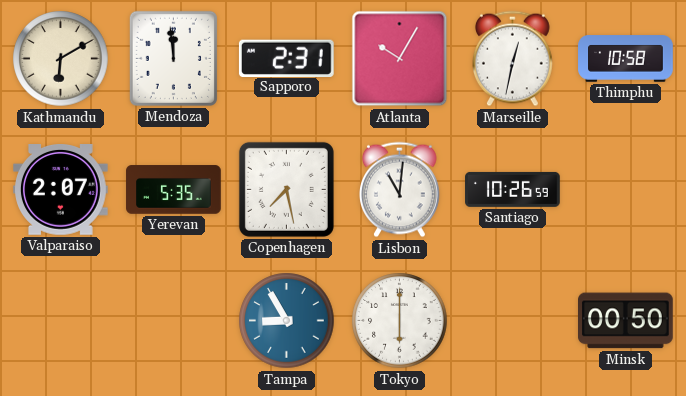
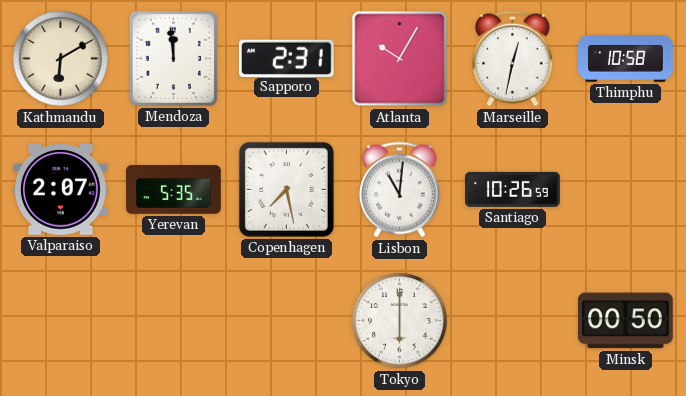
Tampa: 8:55 -> none (287, 321)
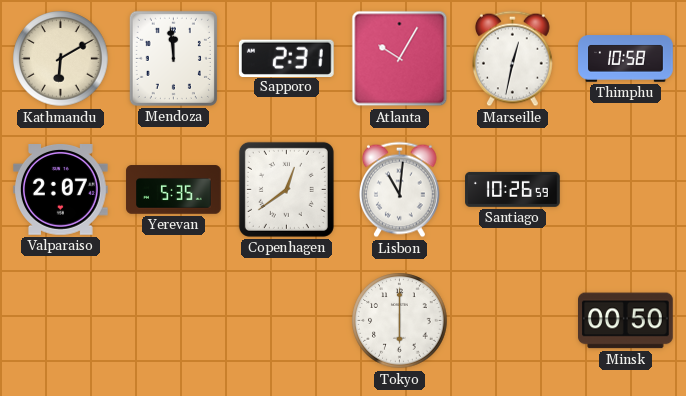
Copenhagen: 7:28 -> 12:39 (286, 189)
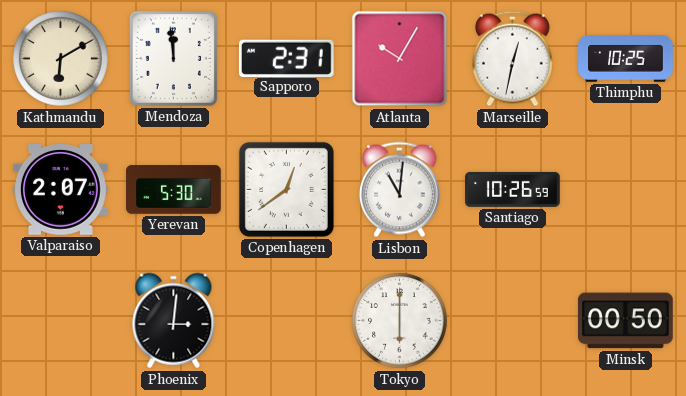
Thimphu: 10:58 -> 10:25 (626, 59)
Yerevan: 5:35 -> 5:30 (174, 190)
Phoenix: none -> 3:01 (174, 321)
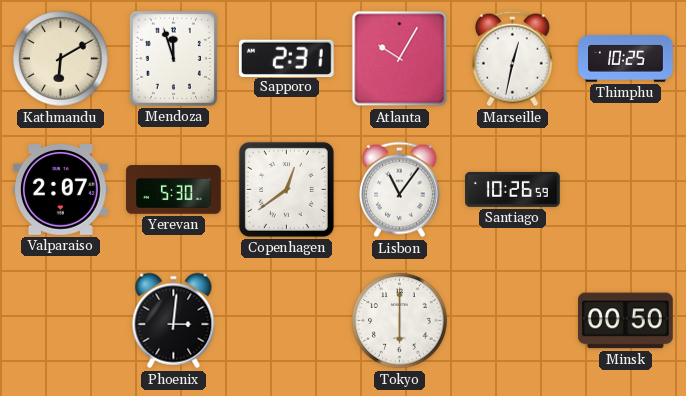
Mendoza: 11:59 -> 11:57 (173, 58)
Lisbon: 11:01 -> 11:06 (400, 190)
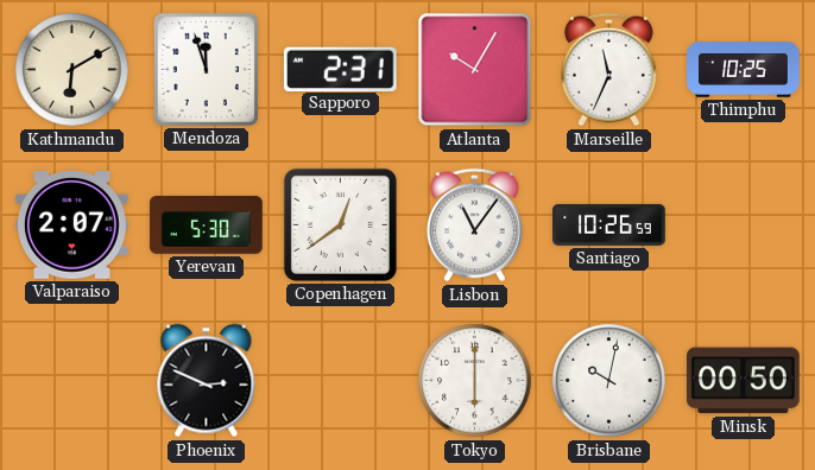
Marseille: 12:32 -> 11:34 (609, 70)
Phoenix: 3:01 -> 2:49 (207, 381)
Brisbane: none -> 10:02 (609, 381)
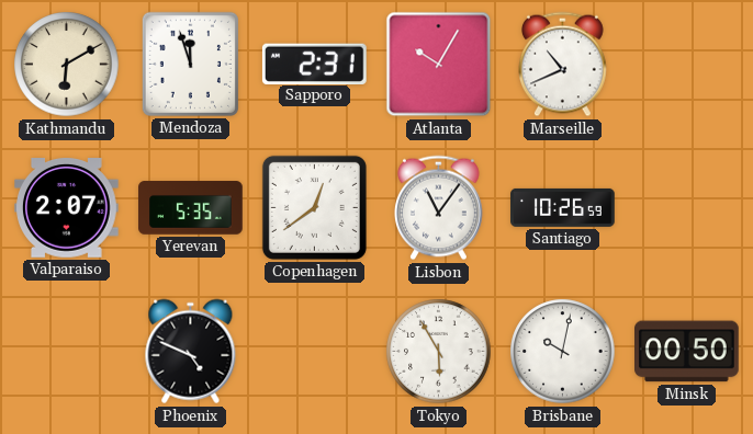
Marseille: 11:34 -> 10:41 (563, 65)
Thimphu: 10:25 -> none (744, 70)
Yerevan: 5:30 -> 5:35 (191, 208)
Phoenix: 2:49 -> 4:49 (191, 352)
Tokyo: 6:00 -> 5:55 (439, 352)
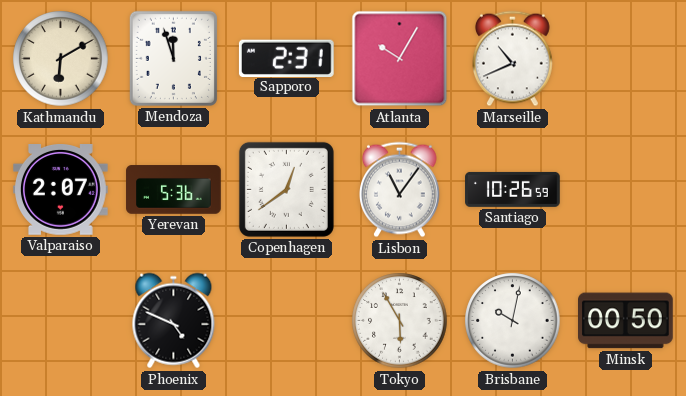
Yerevan: 5:35 -> 5:36 (174, 190)
